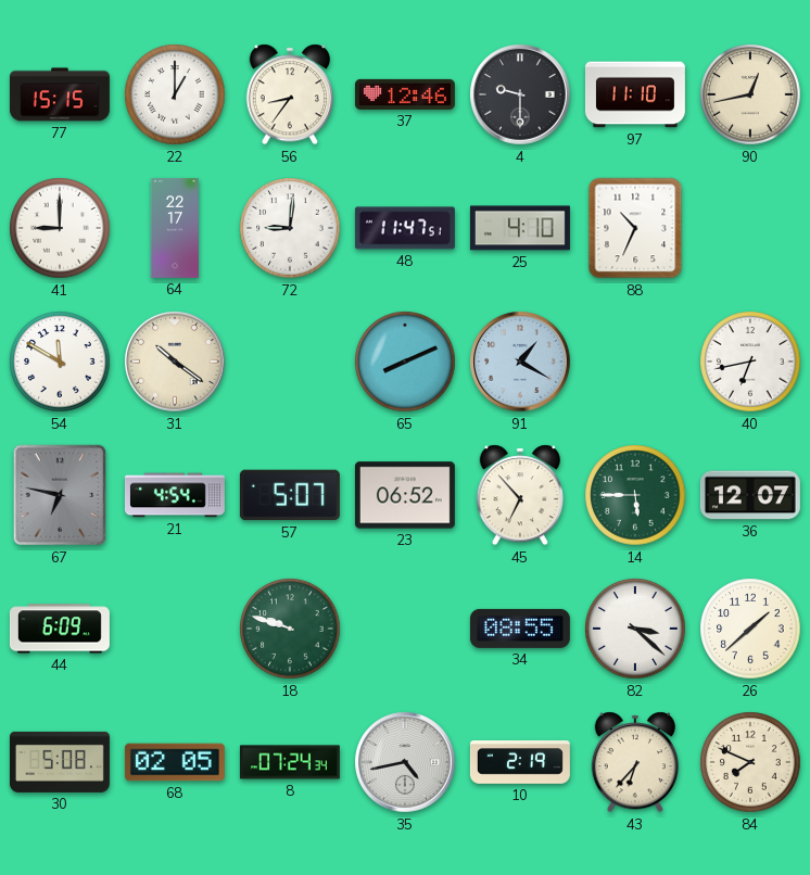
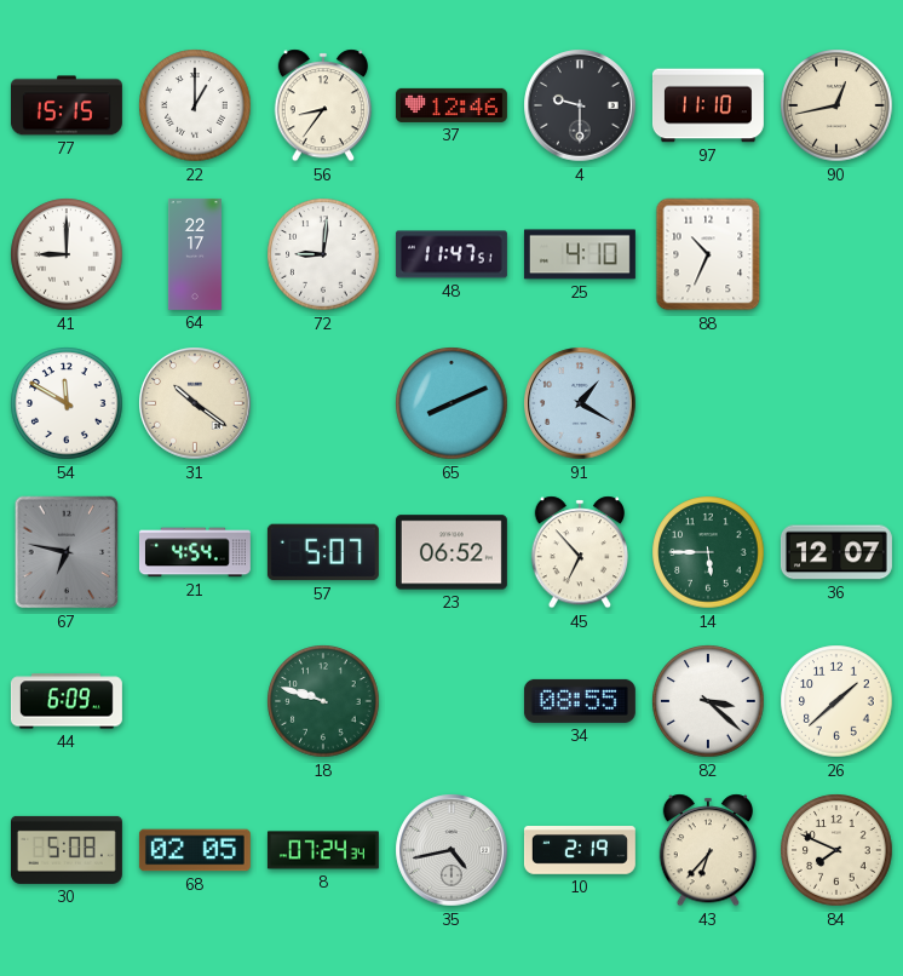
40: 6:43 -> none (750, 362)
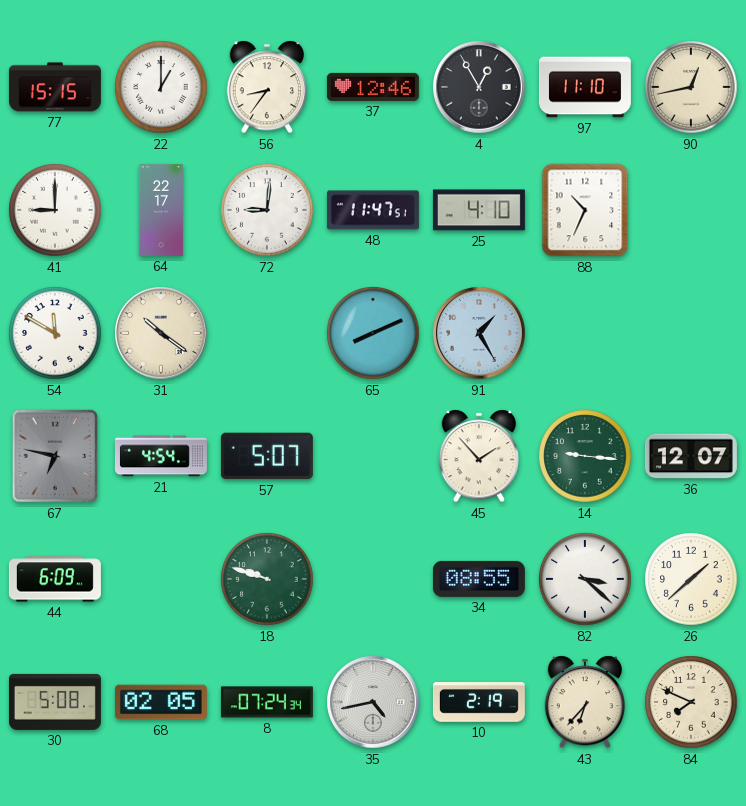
4: 9:30 -> 12:55 (479, 87)
91: 1:20 -> 1:25 (479, 333)
23: 06:52 -> none (451, 552)
45: 6:53 -> 1:53 (478, 456)
14: 5:45 -> 9:16 (585, 456)
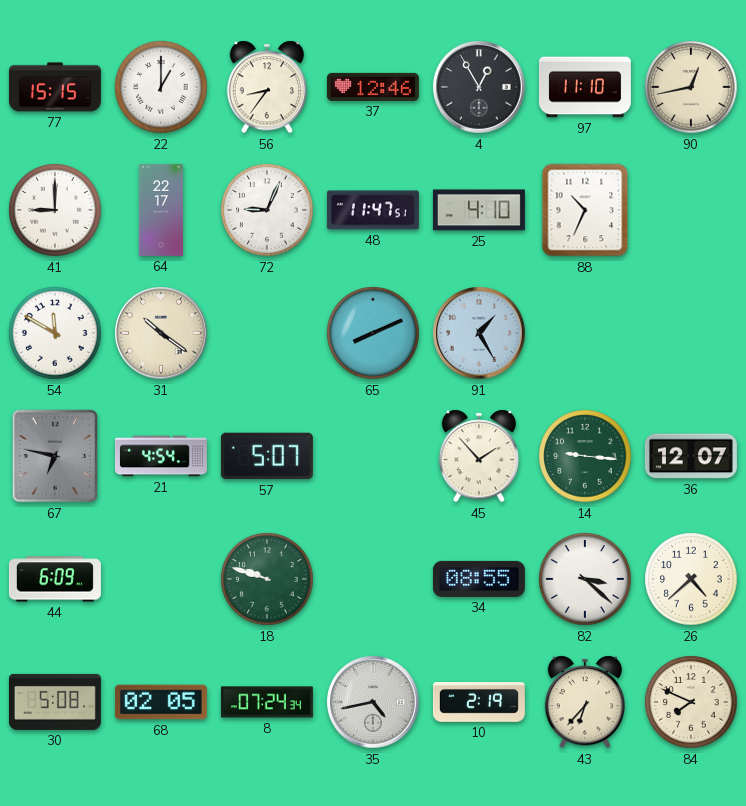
72: 9:01 -> 9:04 (267, 210)
26: 1:38 -> 4:38 (691, 579)
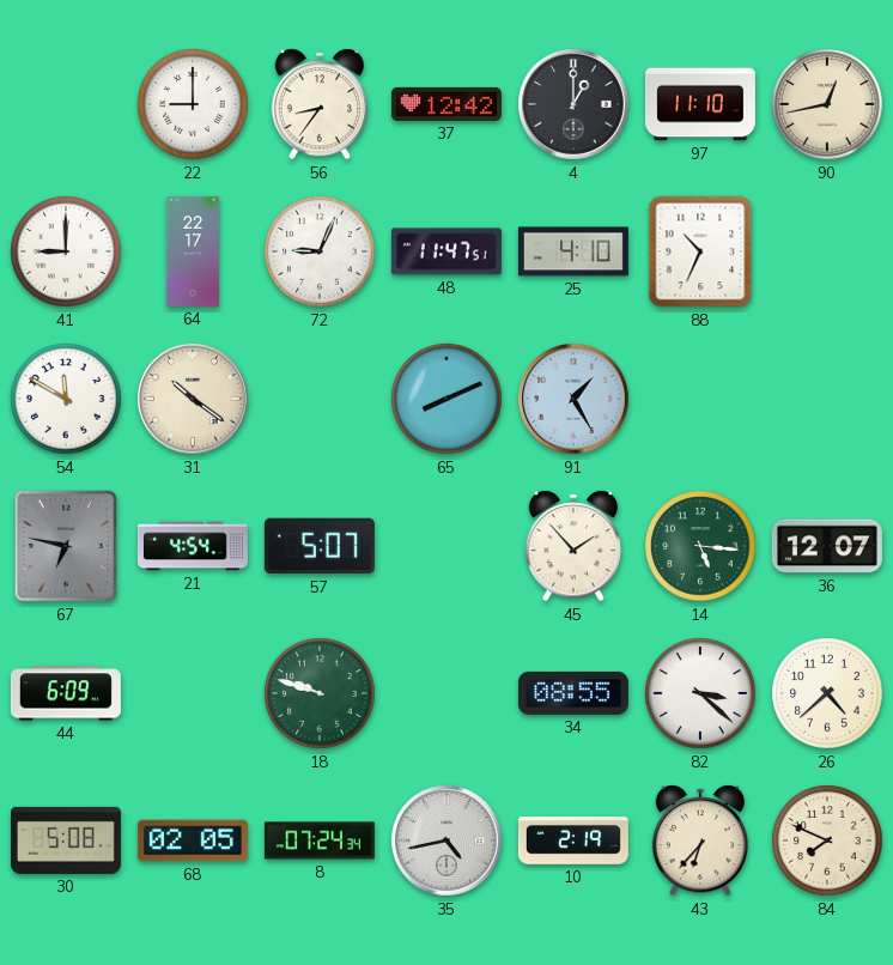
77: 15:15 -> none (55, 87)
22: 1:00 -> 9:00 (193, 104)
37: 12:46 -> 12:42 (446, 104)
4: 12:55 -> 1:00 (573, 104)
14: 9:16 -> 5:16 (700, 546)
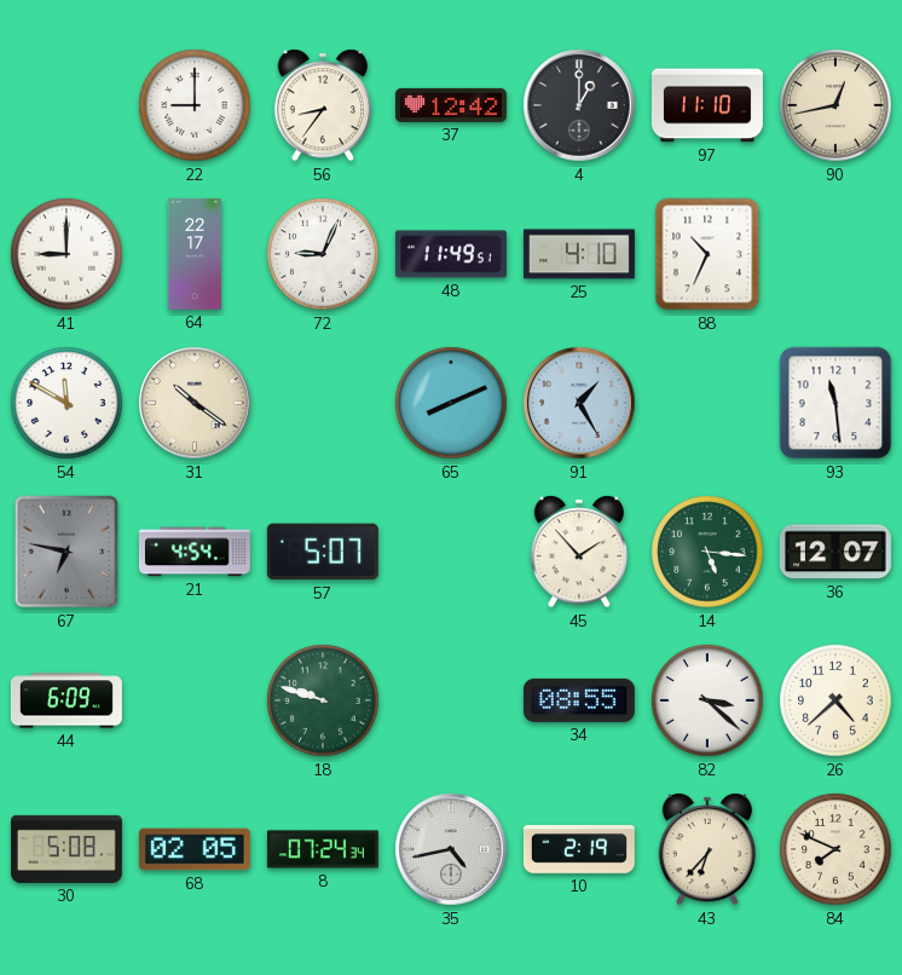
48: 11:47 -> 11:49 (451, 254)
93: none -> 11:29 (835, 403)
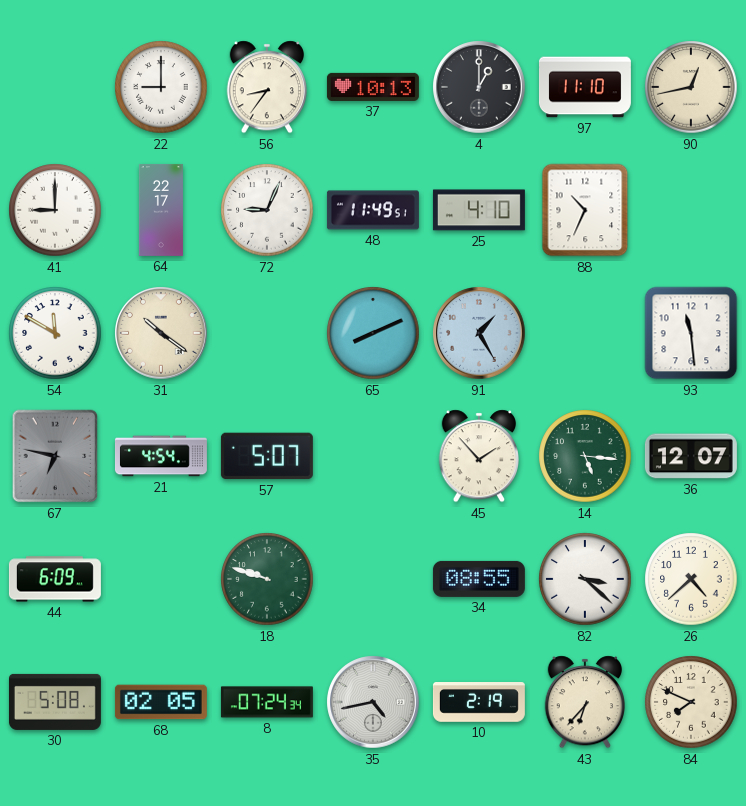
37: 12:42 -> 10:13 (373, 87)
